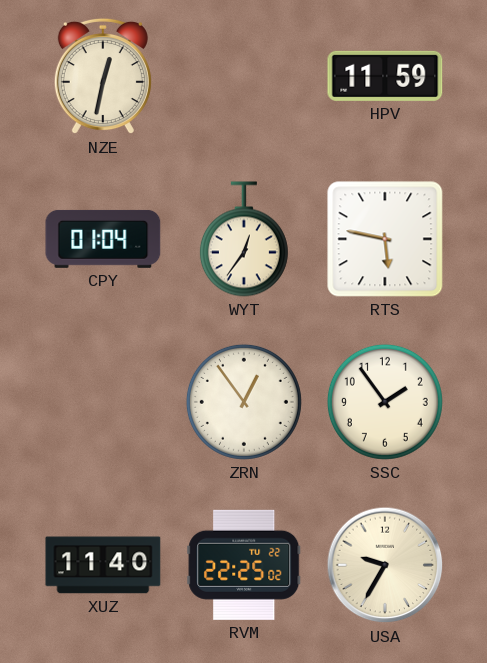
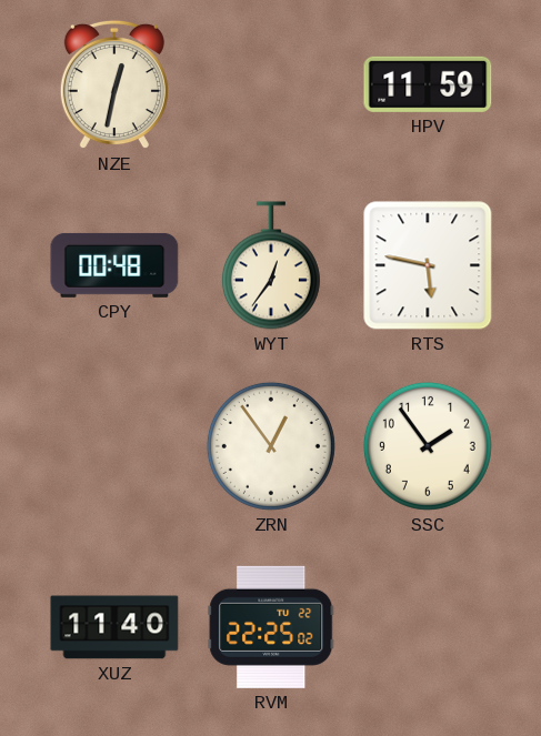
CPY: 01:04 -> 00:48 (114, 265)
USA: 9:35 -> none (385, 565)
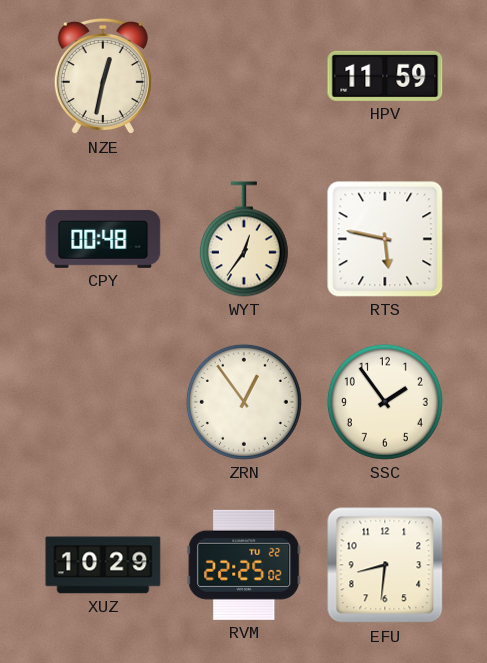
XUZ: 11:40 -> 10:29 (103, 565)
EFU: none -> 8:31 (385, 565)
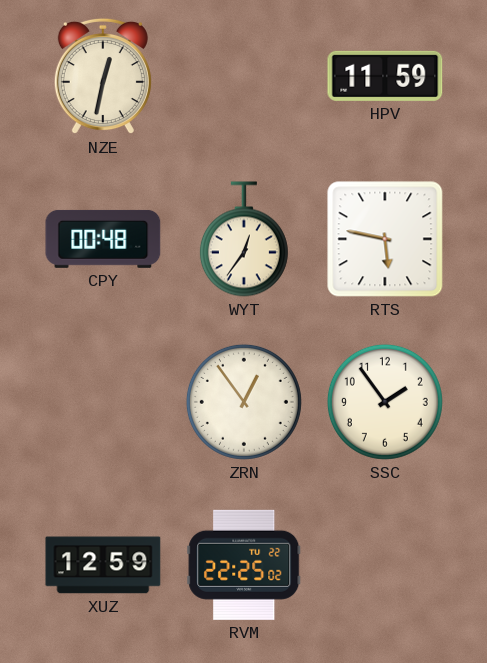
XUZ: 10:29 -> 12:59 (103, 565)
EFU: 8:31 -> none (385, 565)
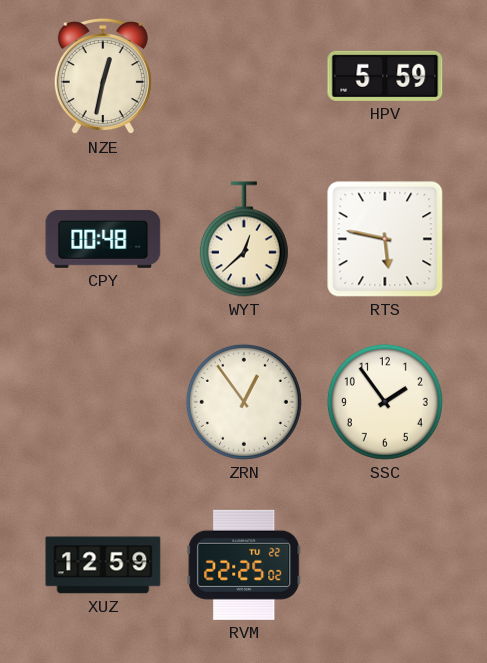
HPV: 11:59 -> 5:59 (385, 76)
WYT: 12:36 -> 12:38 (244, 239)
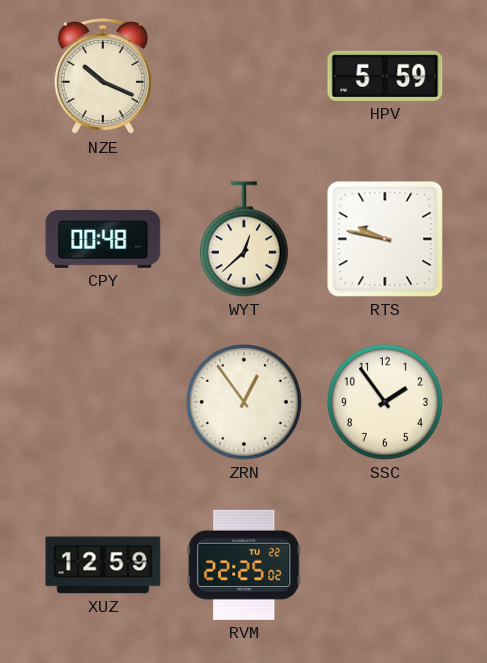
NZE: 12:32 -> 10:19 (103, 76)
RTS: 5:47 -> 9:47 (385, 239)
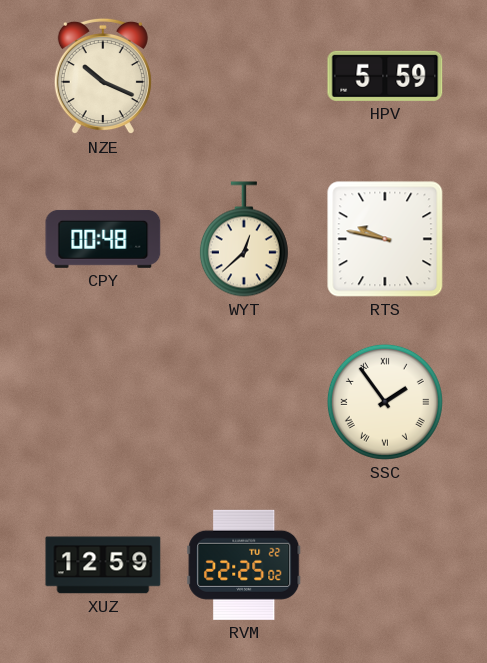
ZRN: 12:54 -> none (244, 402)
SSC numerals: Arabic -> Roman (385, 402)
